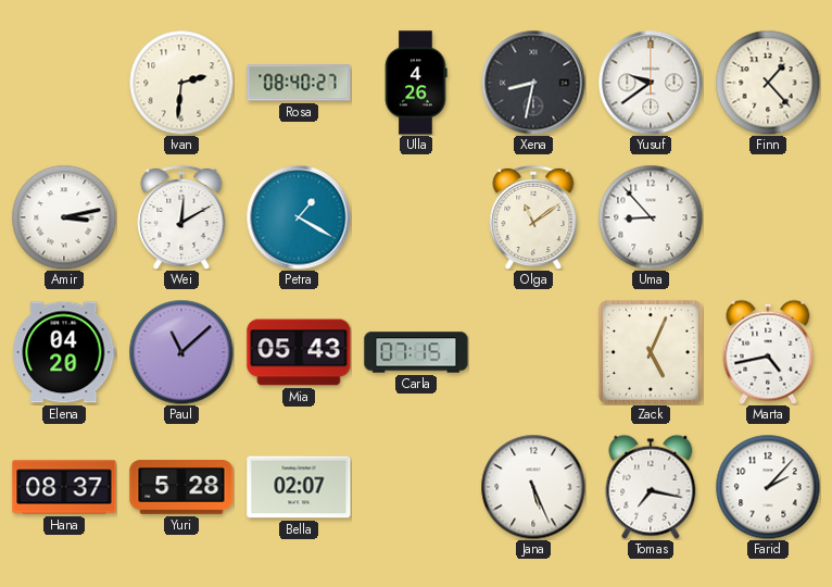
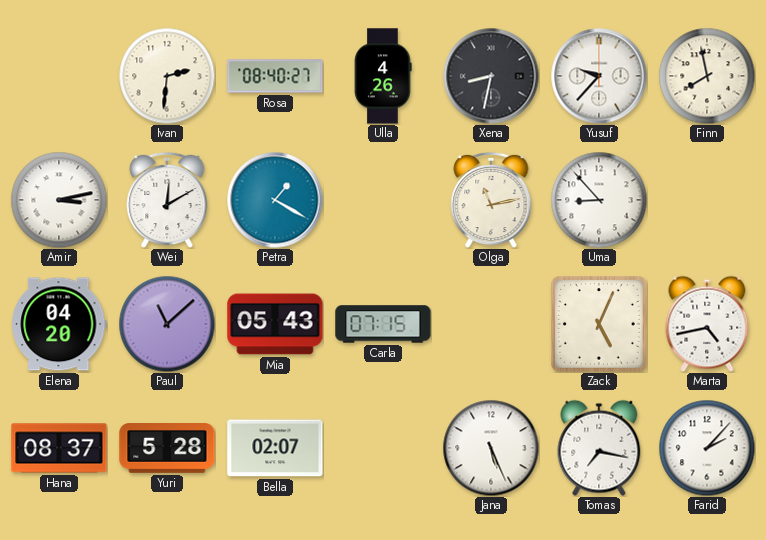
Yusuf: 9:39 -> 9:37 (599, 76)
Finn: 1:23 -> 7:58 (707, 76)
Olga: 11:09 -> 11:13 (491, 200)
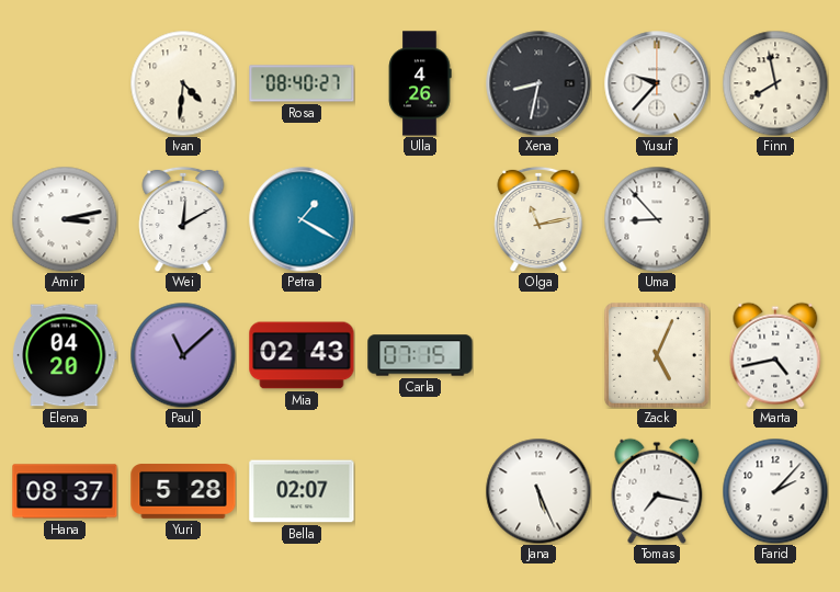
Ivan: 2:31 -> 4:31 (183, 83)
Mia: 05:43 -> 02:43 (302, 355)
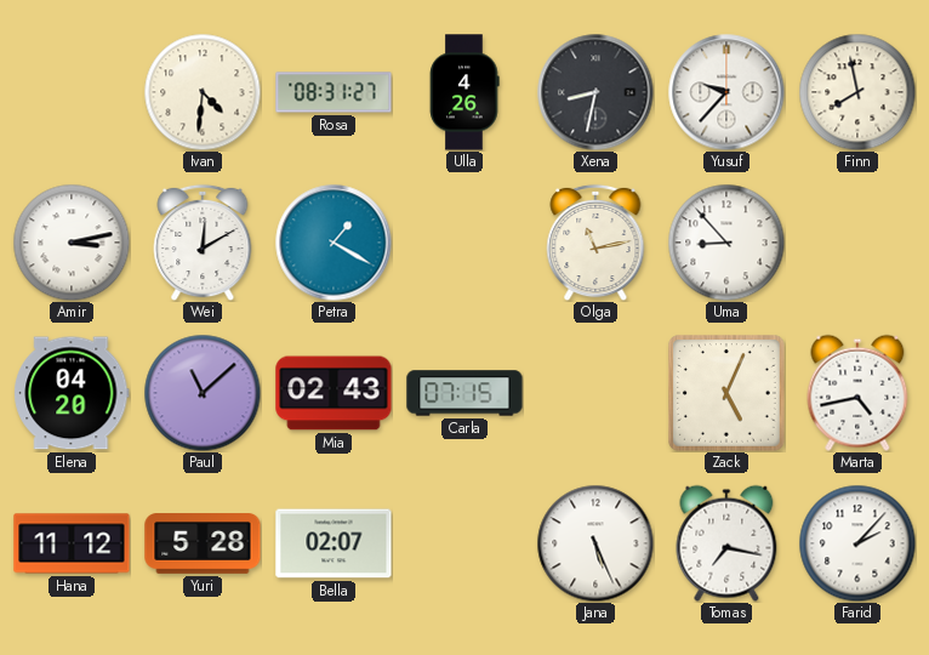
Rosa: 08:40 -> 08:31 (334, 92)
Hana: 08:37 -> 11:12 (72, 543)
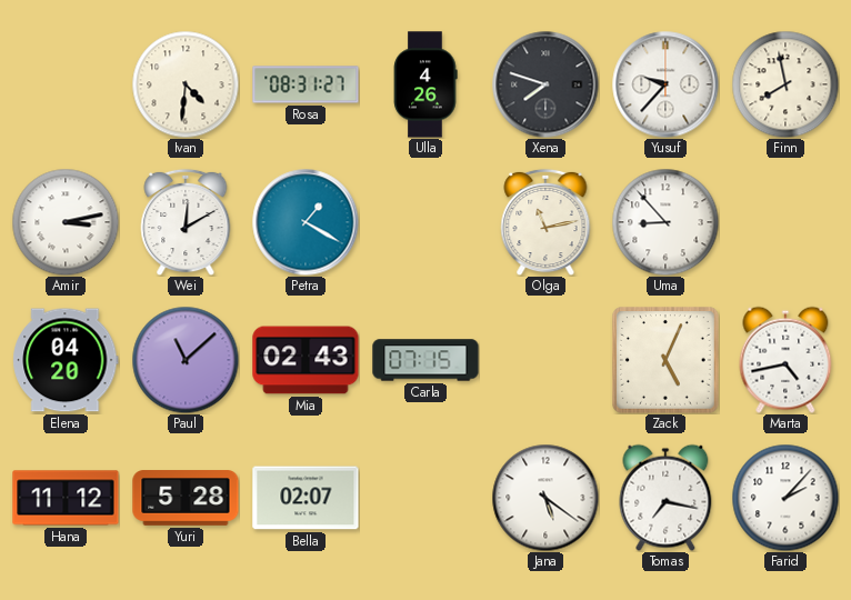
Xena: 8:32 -> 7:48 (545, 84)
Jana: 5:26 -> 5:21 (545, 498)
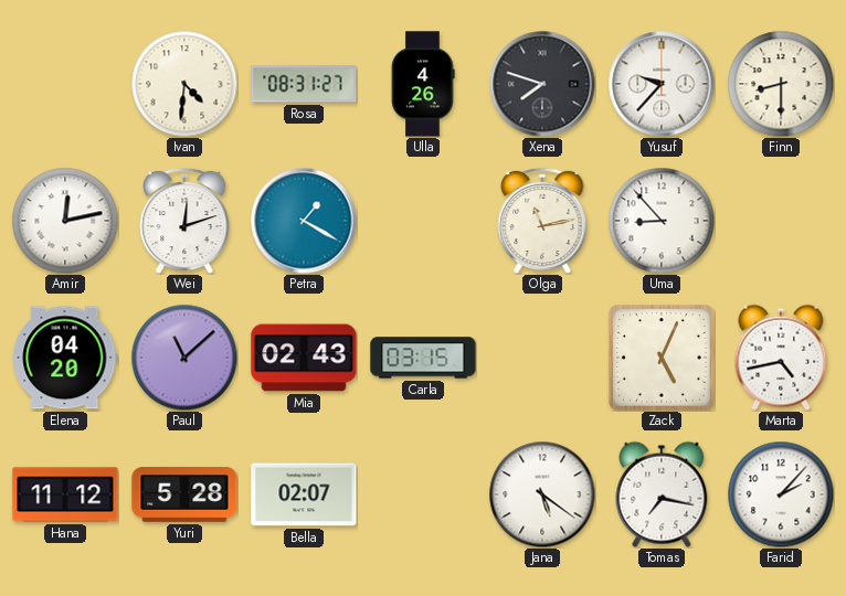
Finn: 7:58 -> 8:30 (781, 84)
Amir: 3:13 -> 12:13 (65, 221)
Wei: 12:10 -> 12:12 (184, 221)
Carla: 07:15 -> 03:15 (423, 358)
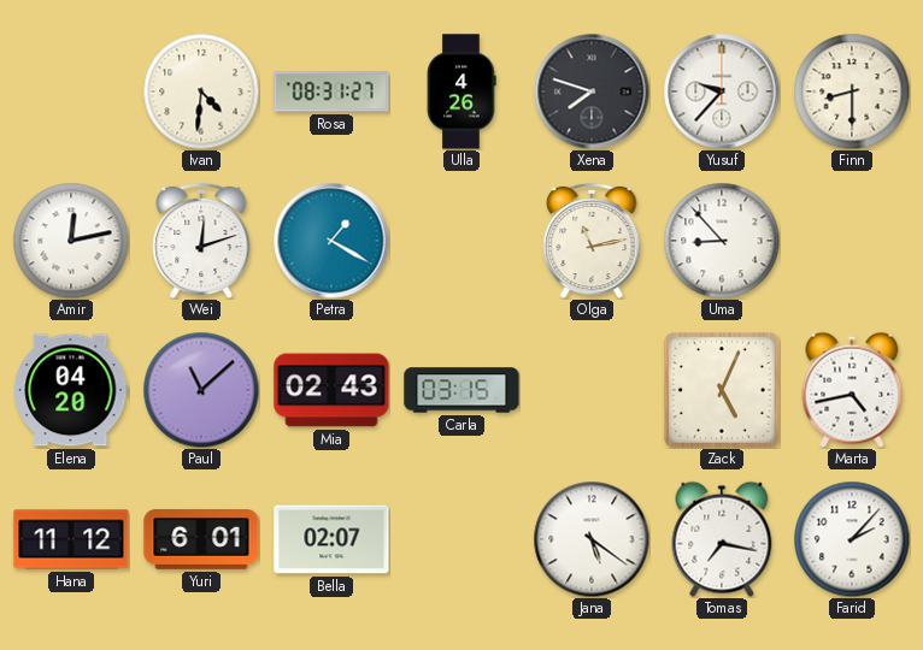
Yuri: 5:28 -> 6:01 (201, 539)
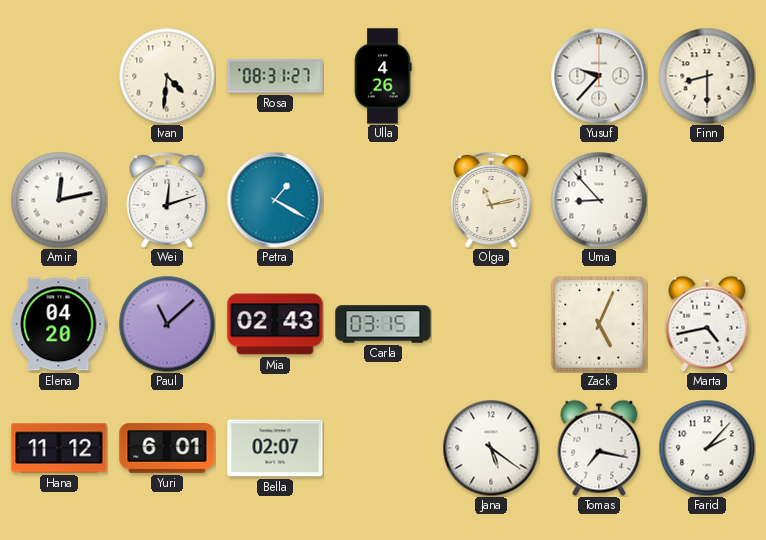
Xena: 7:48 -> none (592, 91)
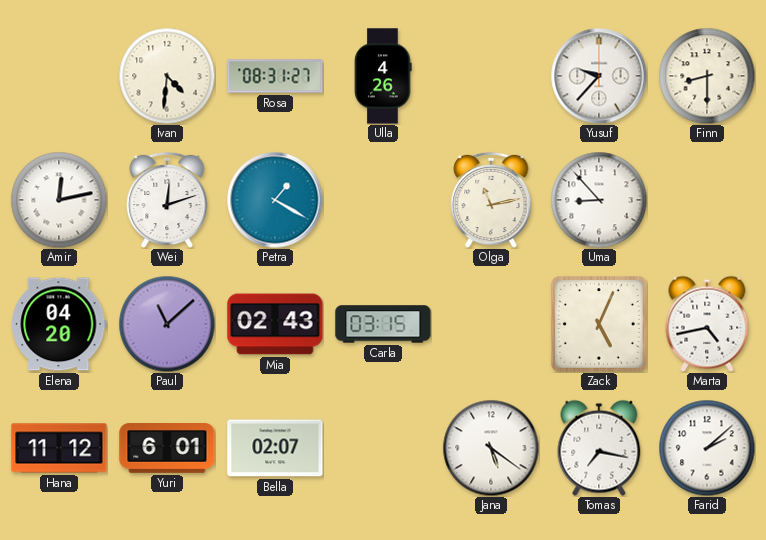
Farid: 2:07 -> 2:08 (707, 448)
